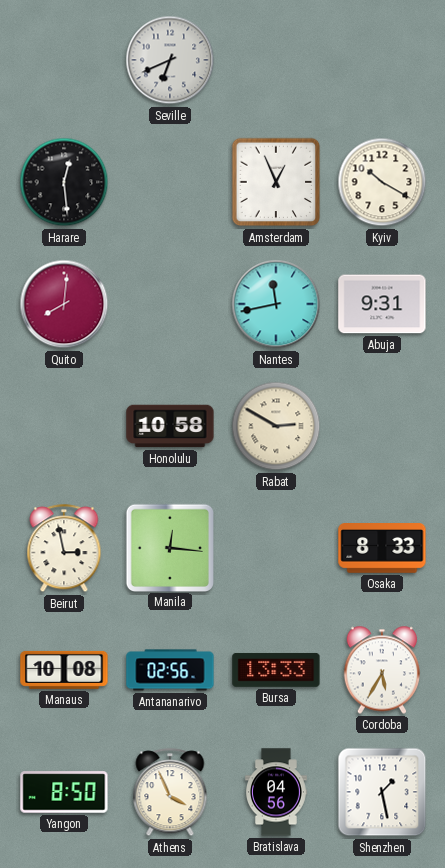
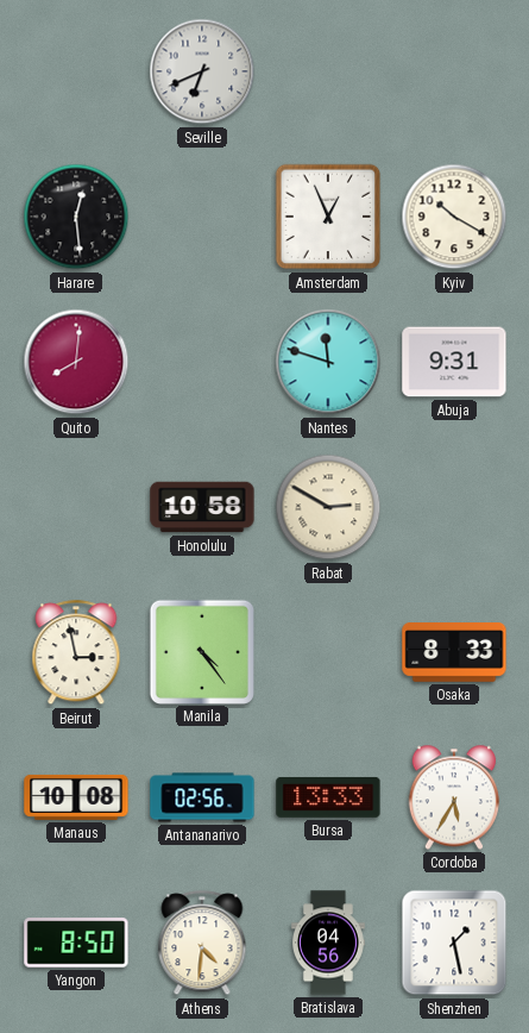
Nantes: 11:43 -> 11:48 (328, 362)
Manila: 12:16 -> 4:24 (201, 651)
Athens: 3:56 -> 4:31 (202, 944)
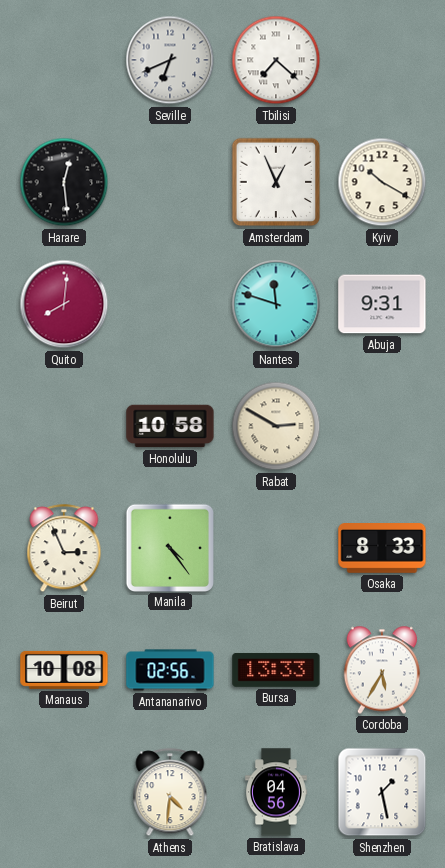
Tbilisi: none -> 7:22 (276, 60)
Beirut: 2:58 -> 2:56 (64, 549)
Yangon: 8:50 -> none (76, 943)
